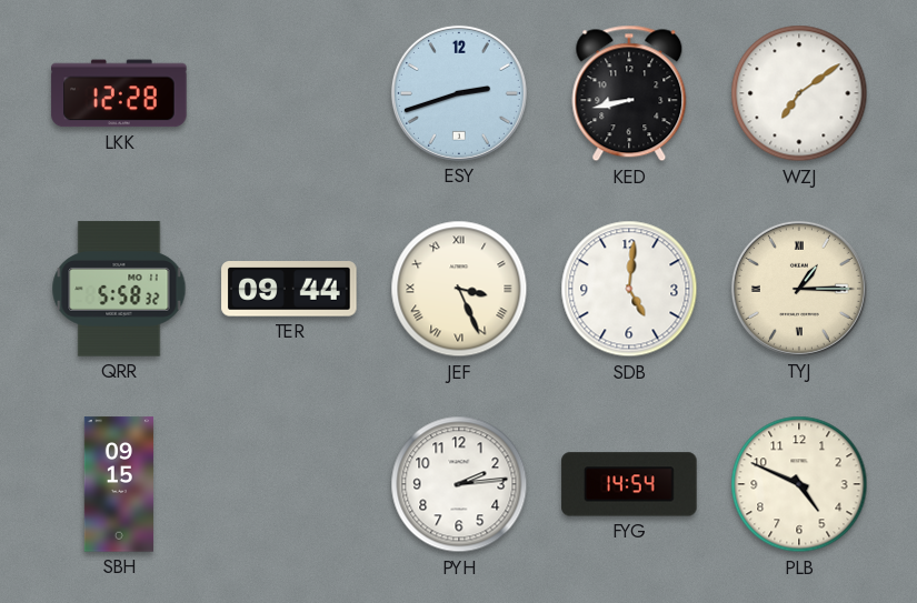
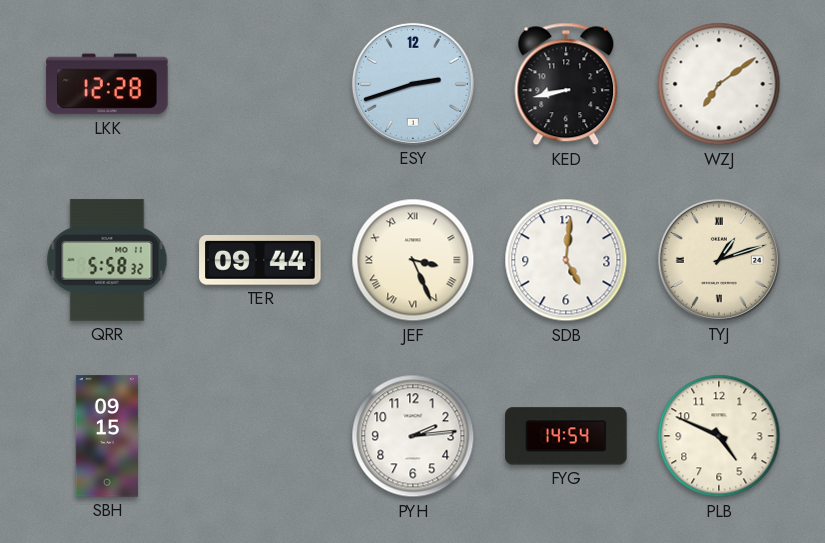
TYJ: 1:15 -> 1:12 (719, 260)
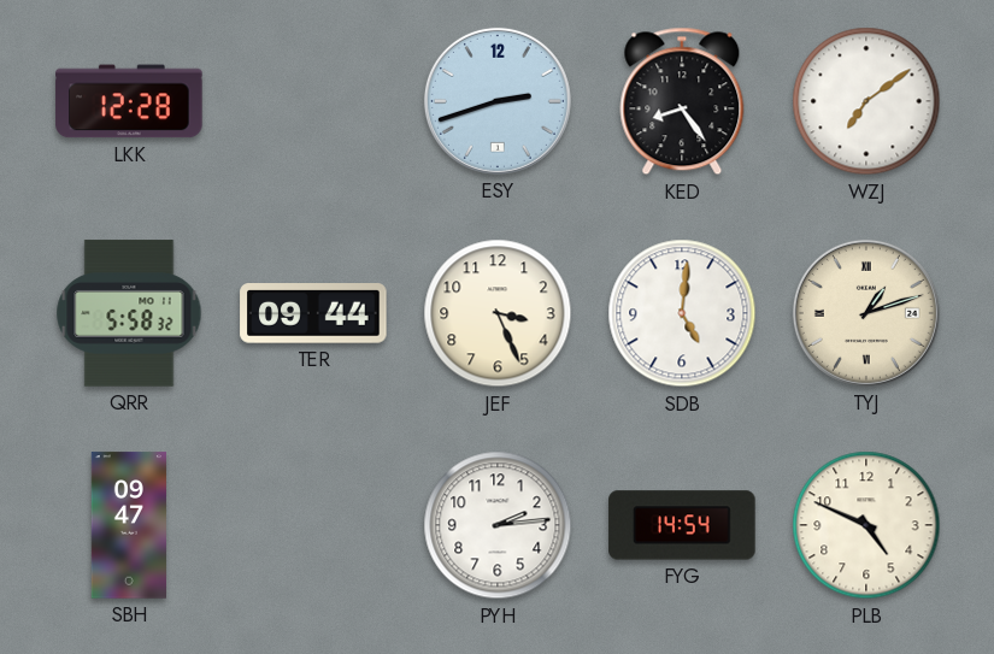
KED: 8:43 -> 8:24 (682, 101)
JEF numerals: Roman -> Arabic (498, 313)
SBH: 09:15 -> 09:47 (129, 525)
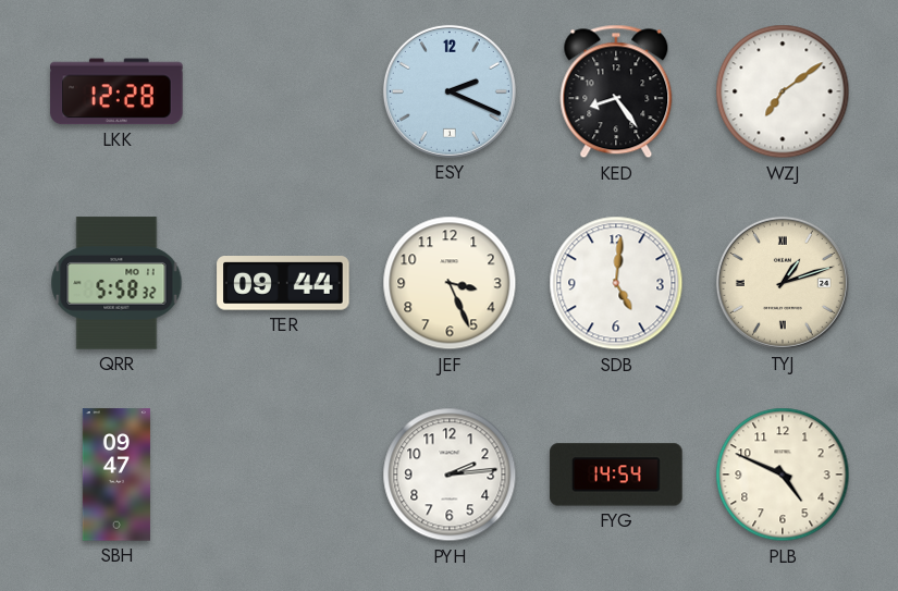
ESY: 2:42 -> 2:19 (450, 91)
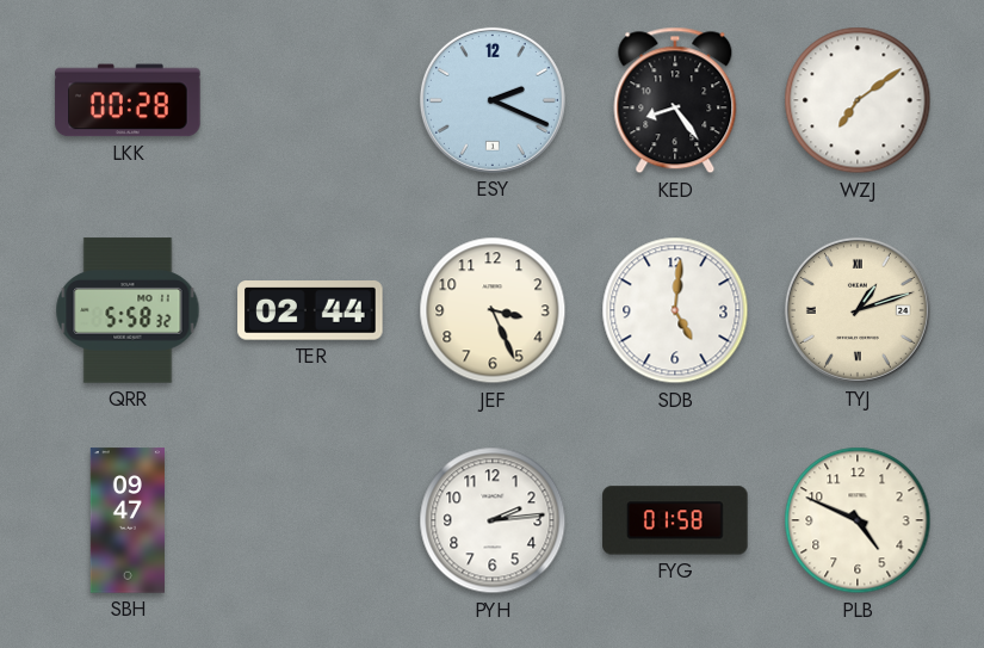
LKK: 12:28 -> 00:28 (128, 100)
TER: 09:44 -> 02:44 (310, 311)
FYG: 14:54 -> 01:58 (675, 520)
